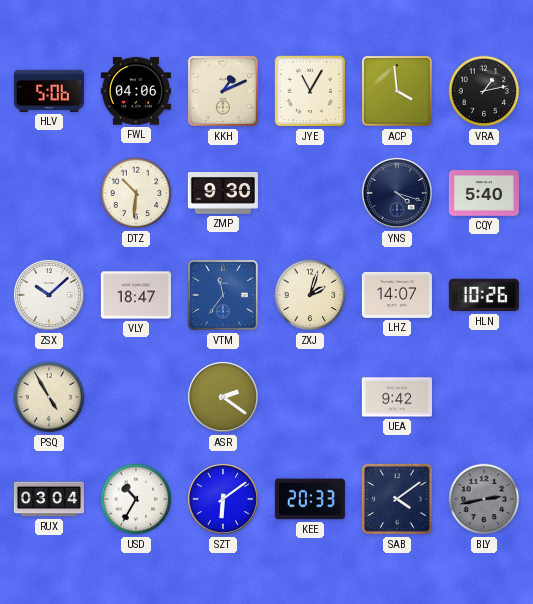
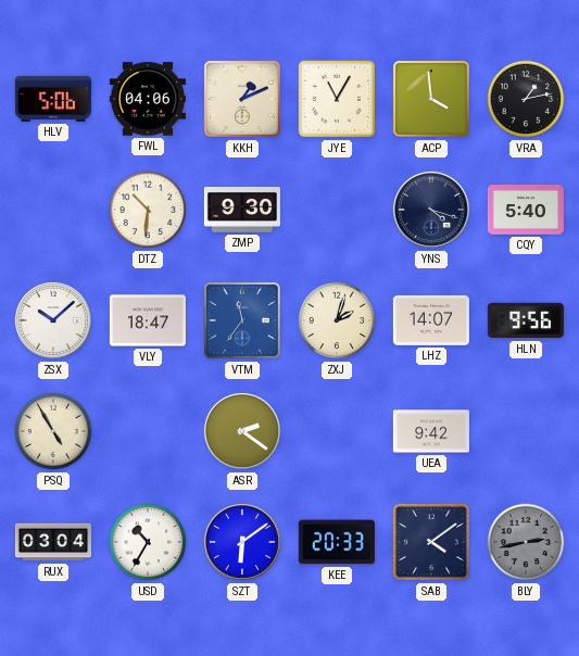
HLN: 10:26 -> 9:56 (526, 320)
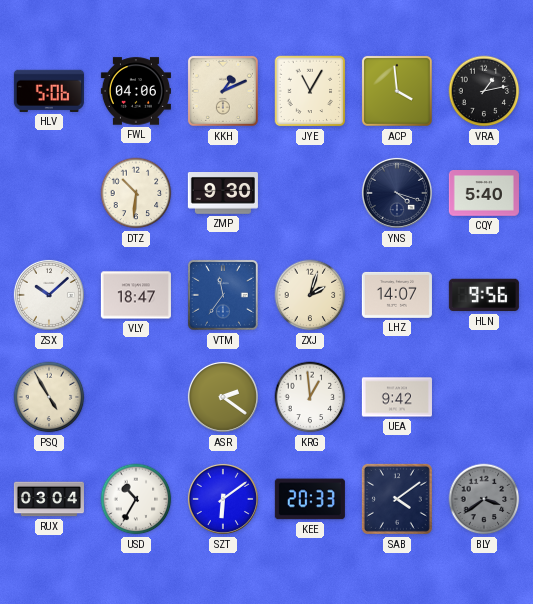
KRG: none -> 12:59 (310, 397)
BLY: 2:43 -> 3:39 (484, 499)
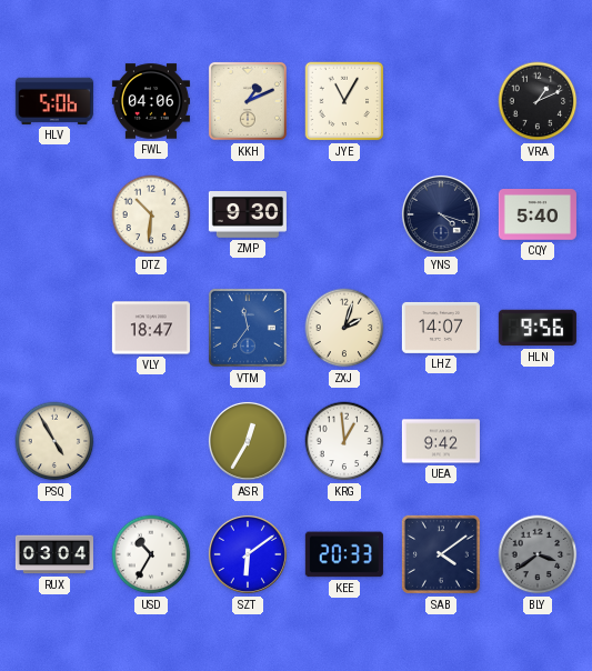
ACP: 3:59 -> none (397, 91)
VRA: 1:13 -> 1:11 (538, 101)
ZSX: 10:08 -> none (49, 295)
ASR: 2:21 -> 12:35 (248, 441)
